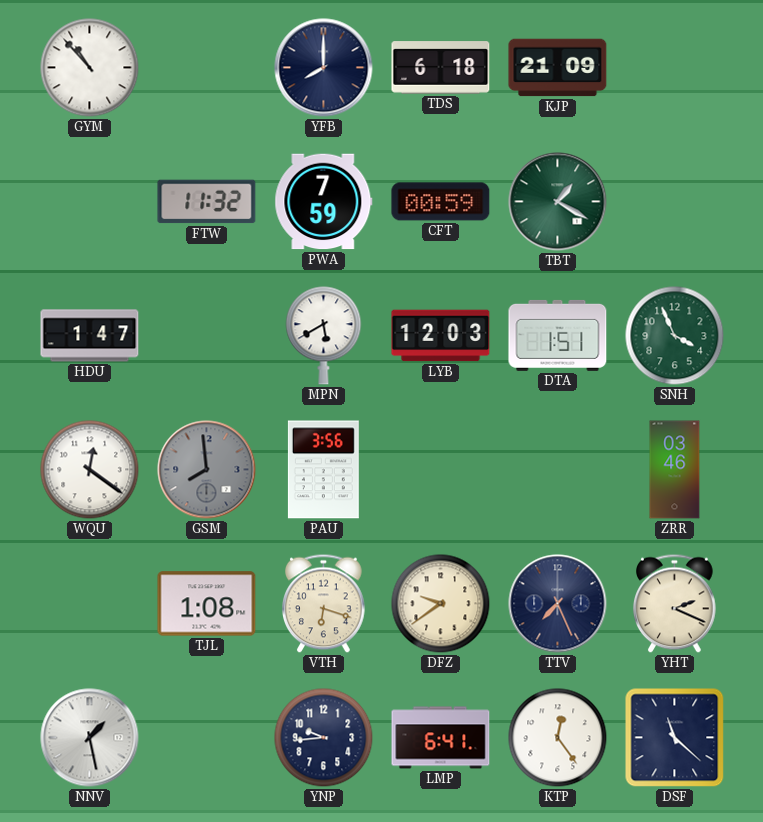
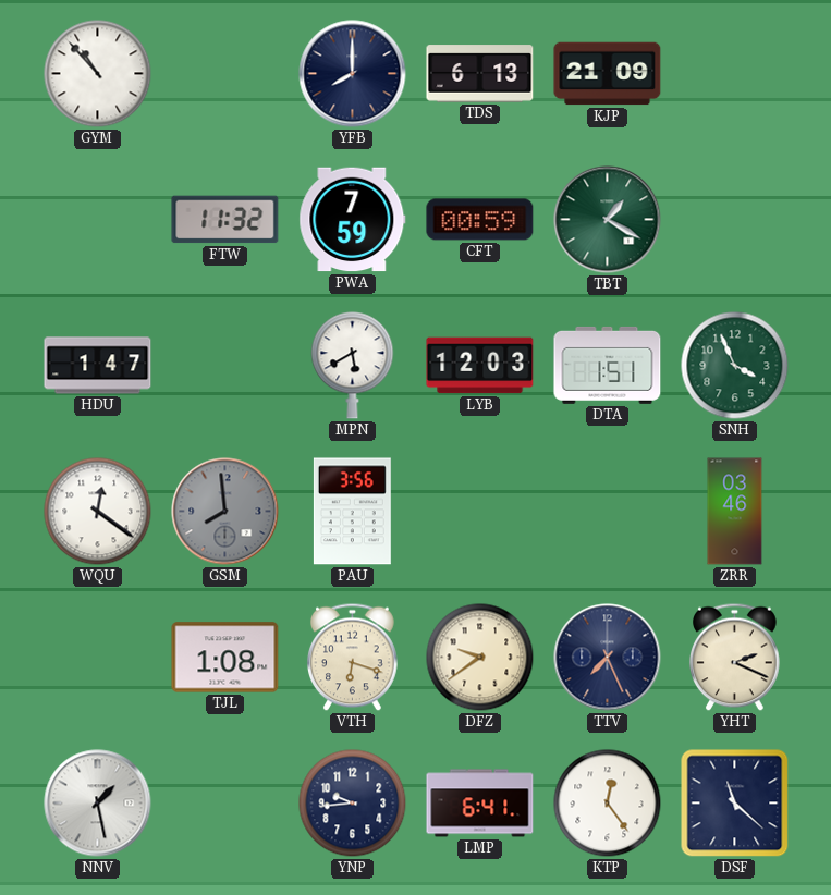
TDS: 6:18 -> 6:13 (480, 74)
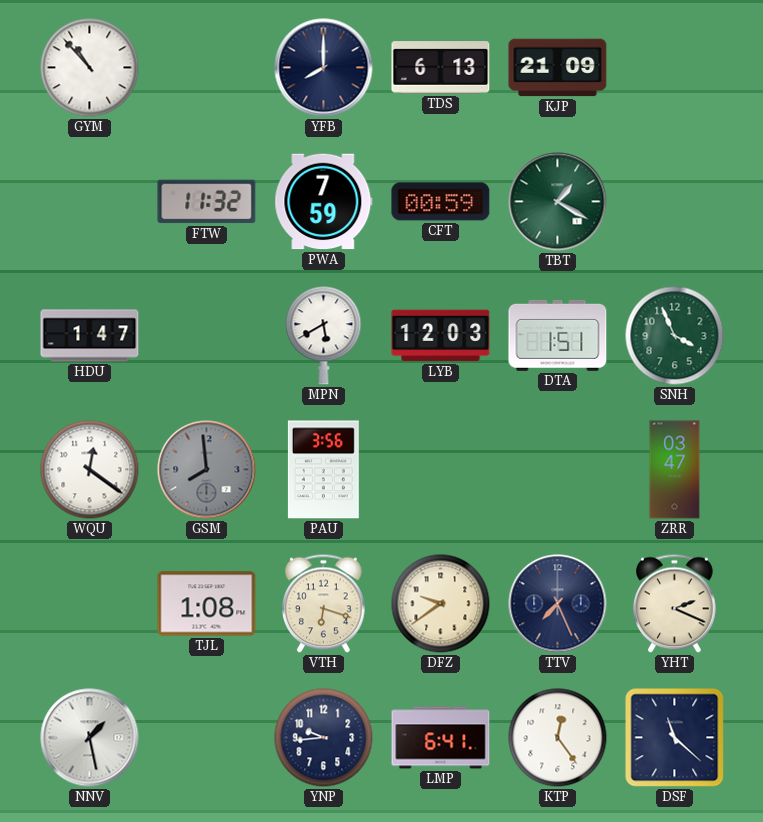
ZRR: 03:46 -> 03:47 (675, 470)
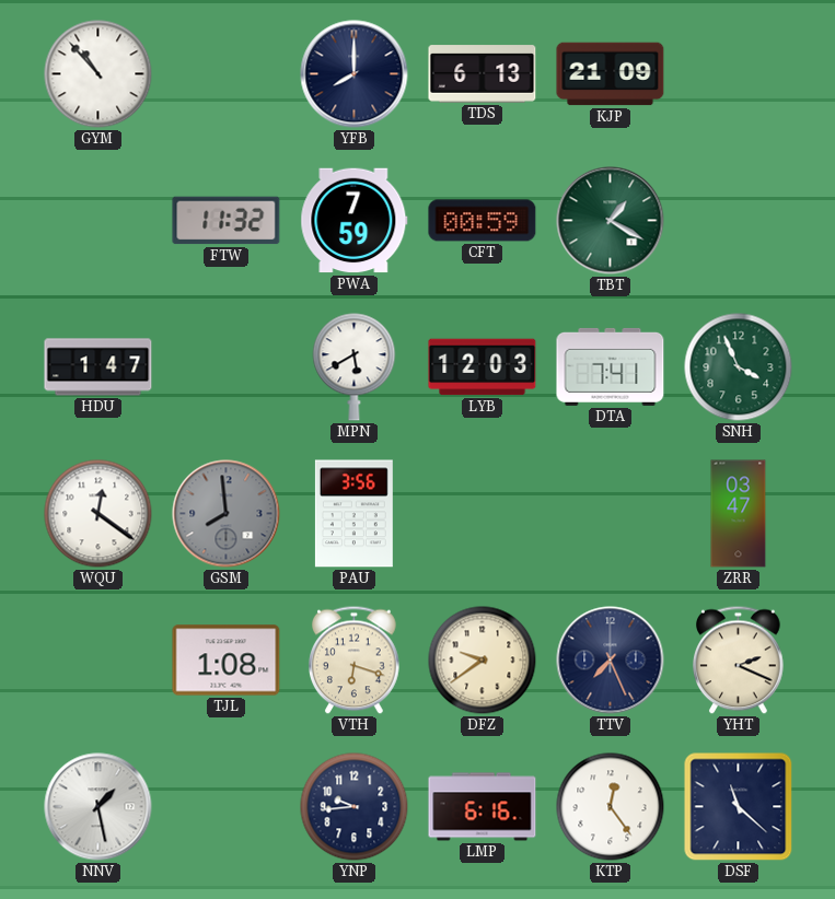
DTA: 1:51 -> 7:41 (611, 366)
LMP: 6:41 -> 6:16 (483, 807)
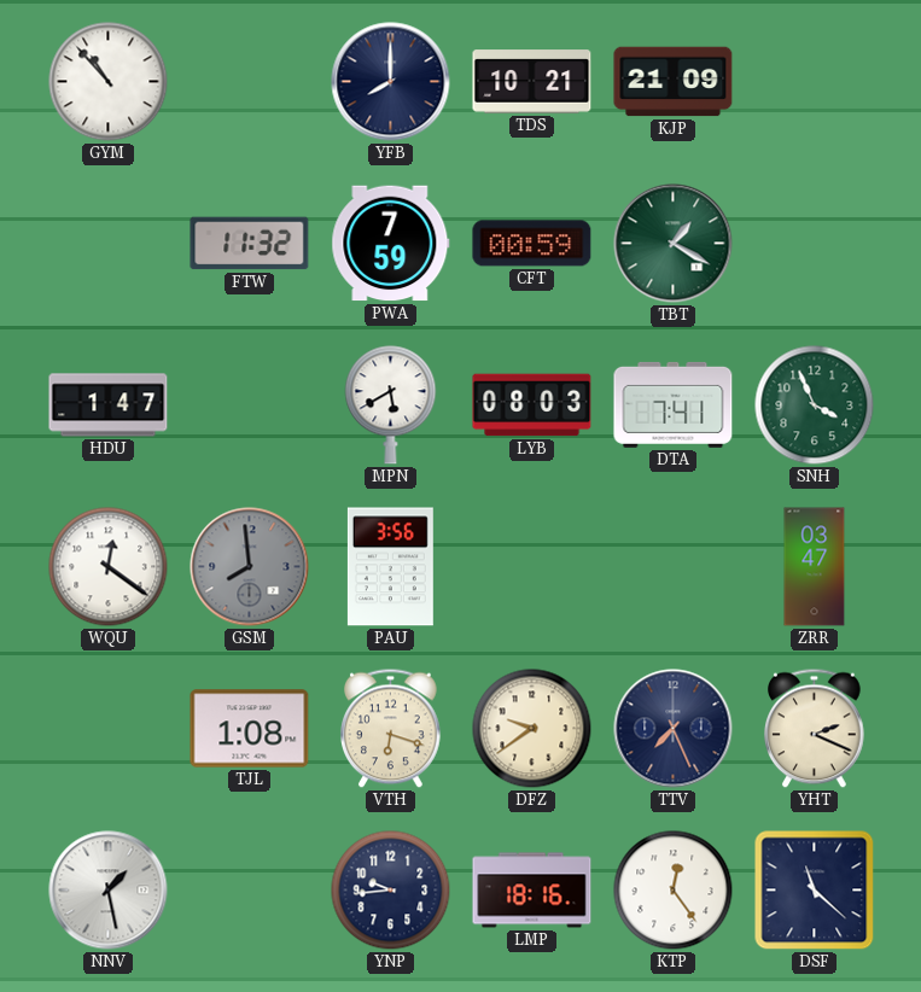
TDS: 6:13 -> 10:21 (532, 82)
LYB: 12:03 -> 08:03 (532, 405)
LMP: 6:16 -> 18:16 (532, 891)
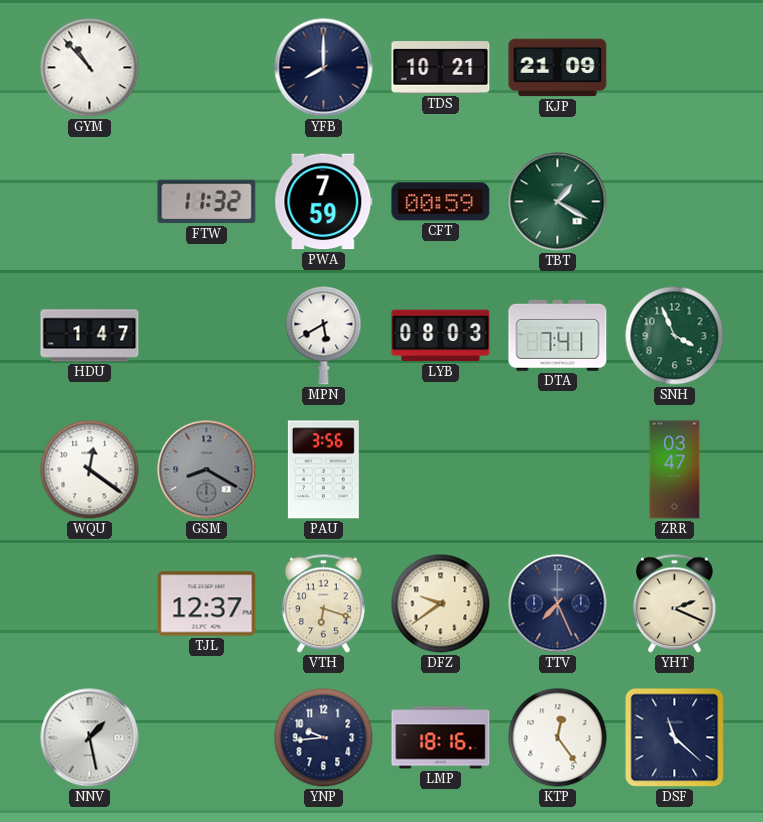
GSM: 7:59 -> 8:20 (207, 470)
TJL: 1:08 -> 12:37 (207, 604)
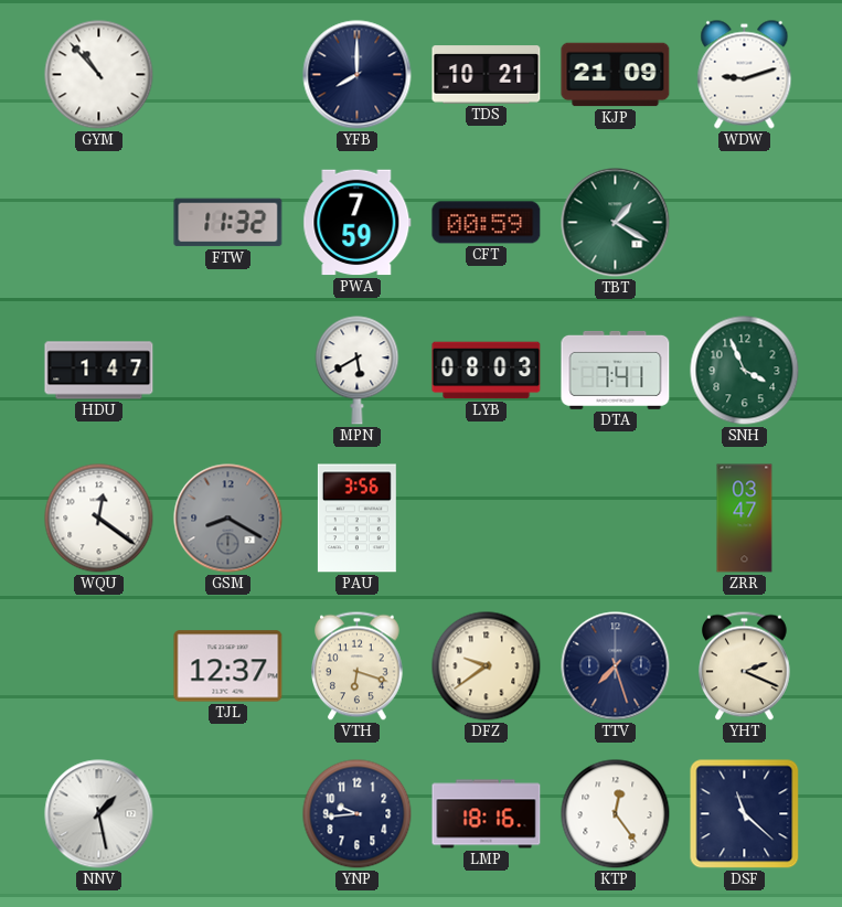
WDW: none -> 9:12 (745, 75)
TTV: 7:26 -> 7:27 (616, 666)
